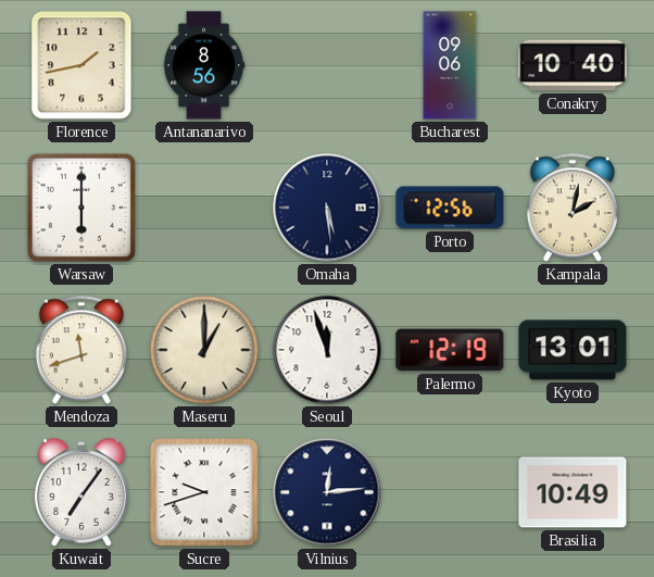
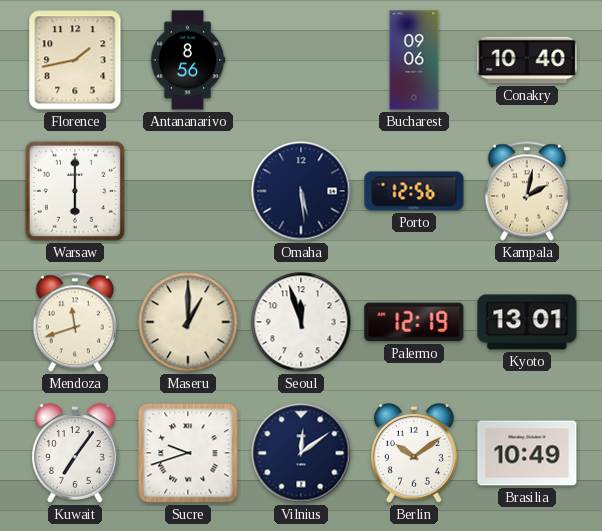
Vilnius: 12:14 -> 12:09 (301, 453)
Berlin: none -> 10:09 (414, 453)
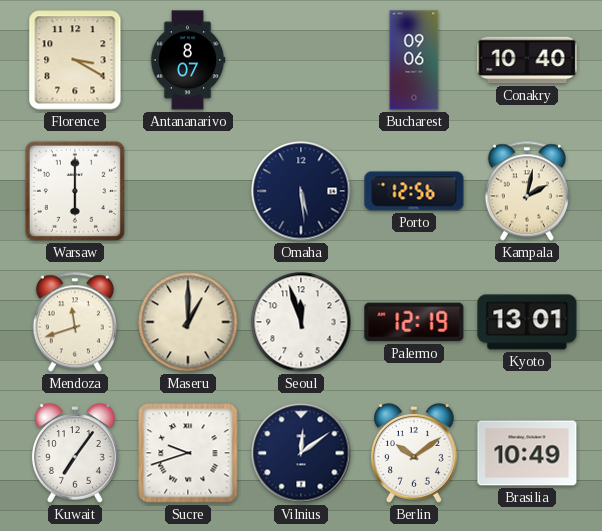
Florence: 1:43 -> 3:20 (75, 60)
Antananarivo: 8:56 -> 8:07 (188, 60)
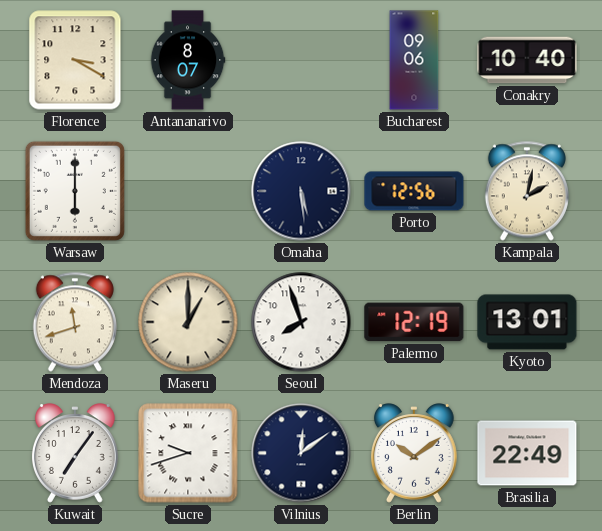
Seoul: 11:57 -> 7:57 (301, 322)
Brasilia: 10:49 -> 22:49 (527, 453)
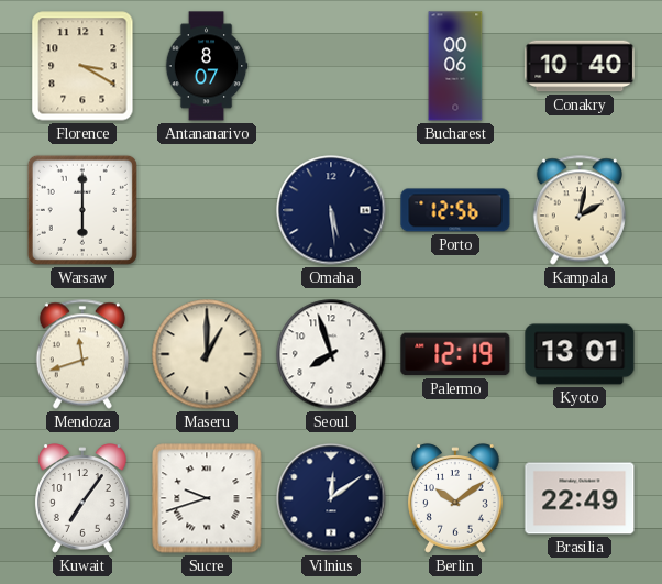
Bucharest: 09:06 -> 00:06 (455, 66)
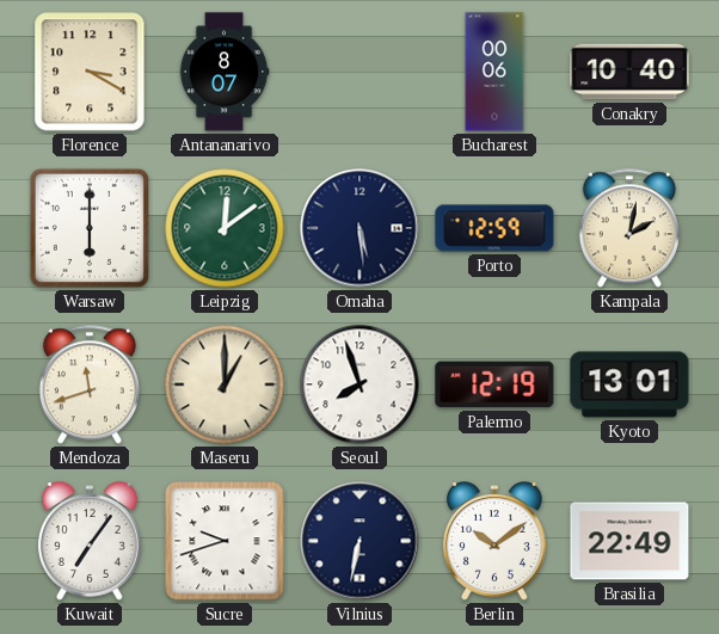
Leipzig: none -> 12:09 (225, 228)
Porto: 12:56 -> 12:59 (494, 228)
Vilnius: 12:09 -> 6:32 (359, 541)
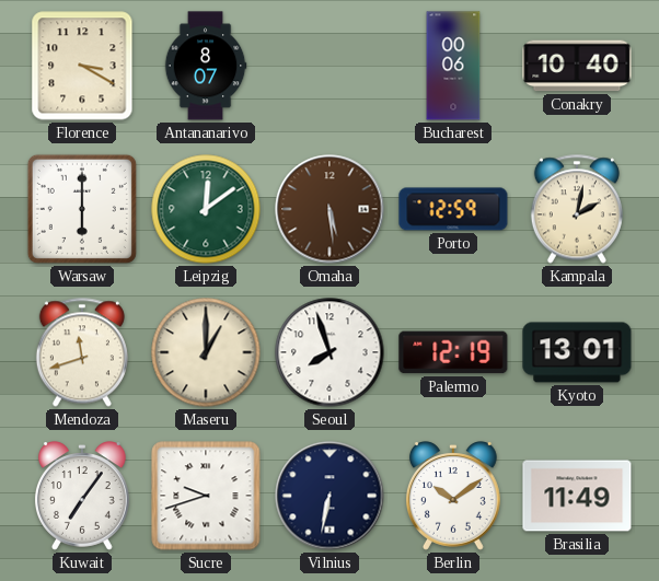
Omaha dial: navy -> brown (329, 209)
Brasilia: 22:49 -> 11:49 (577, 496)
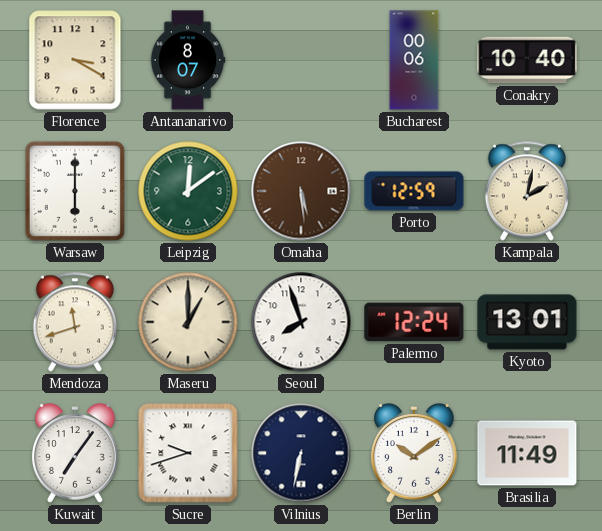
Palermo: 12:19 -> 12:24 (414, 322)
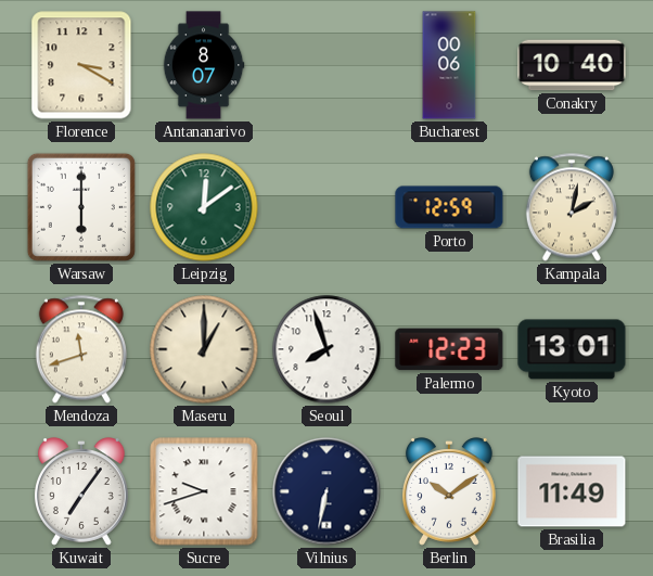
Omaha: 5:29 -> none (301, 191)
Palermo: 12:24 -> 12:23 (449, 349)
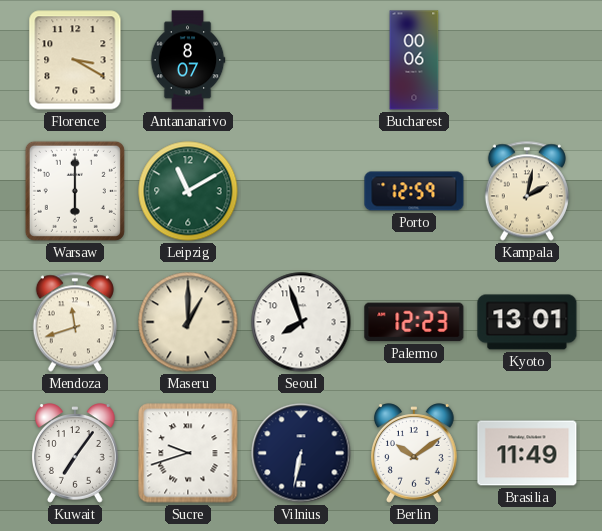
Conakry: 10:40 -> none (572, 65)
Leipzig: 12:09 -> 11:10 (188, 191)
